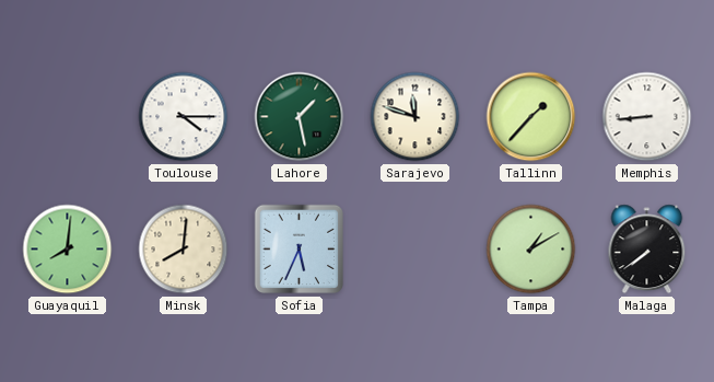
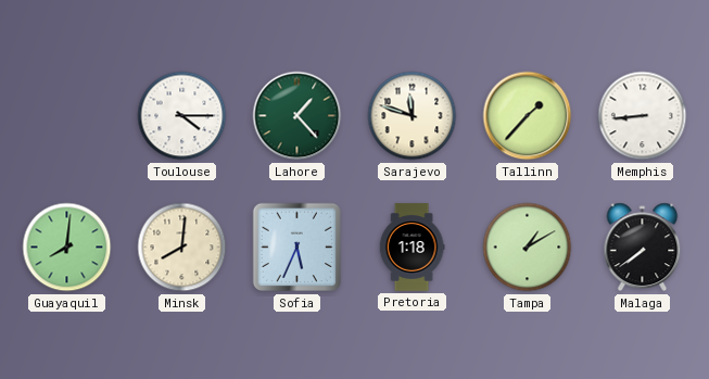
Lahore: 1:28 -> 1:23 (297, 116)
Pretoria: none -> 1:18 (412, 248)
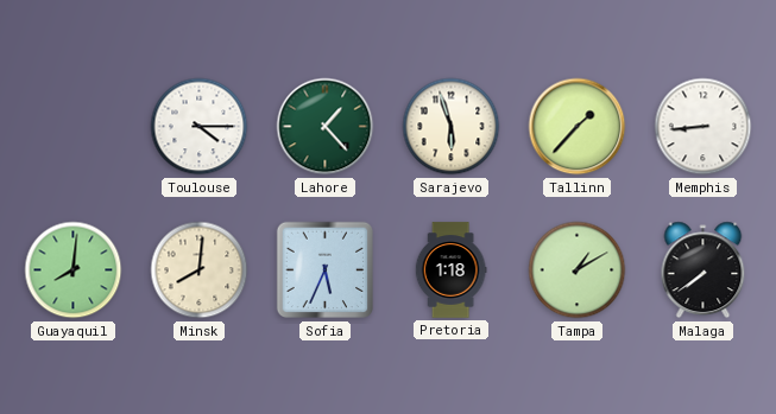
Sarajevo: 11:48 -> 5:57 (452, 127)
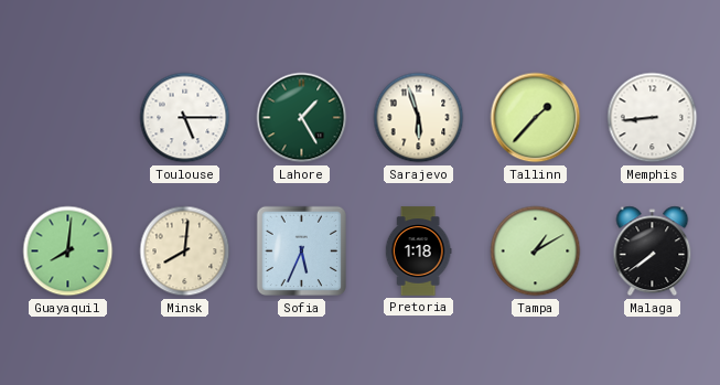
Toulouse: 4:15 -> 5:15 (185, 118)
Lahore: 1:23 -> 1:25 (302, 118)
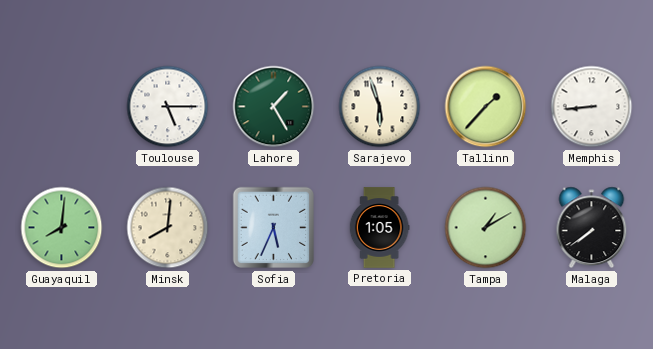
Pretoria: 1:18 -> 1:05 (379, 228)
